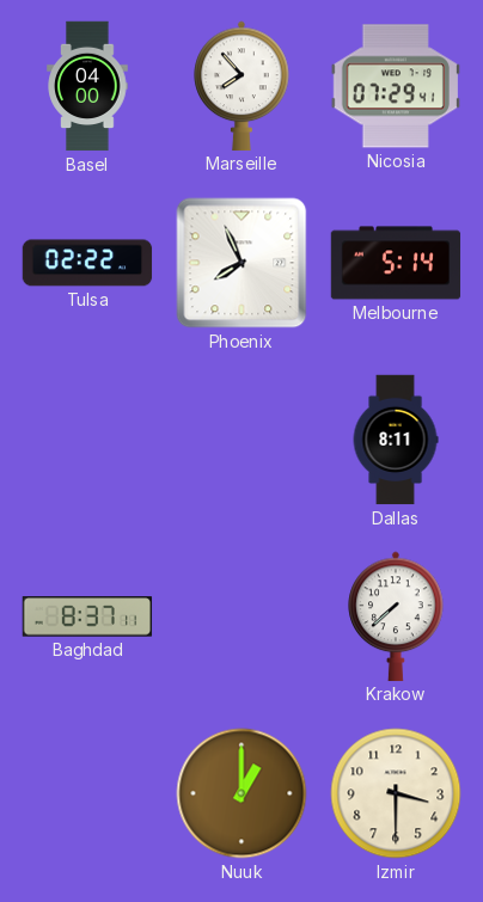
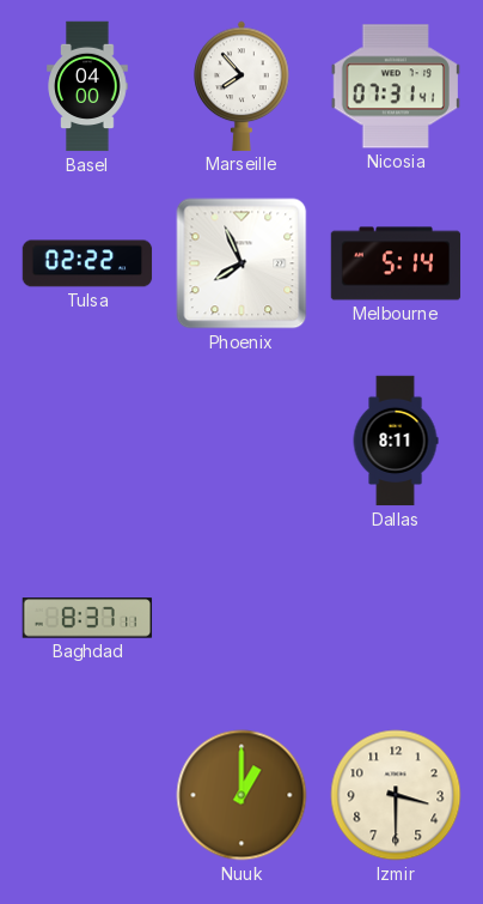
Nicosia: 07:29 -> 07:31 (395, 86)
Krakow: 7:38 -> none (396, 616)
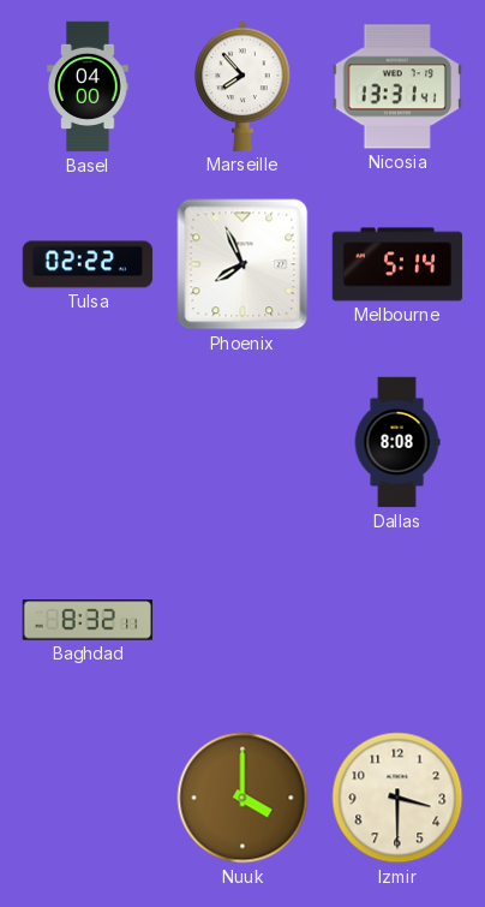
Nicosia: 07:31 -> 13:31 (396, 86)
Dallas: 8:11 -> 8:08 (397, 442)
Baghdad: 8:37 -> 8:32 (88, 620)
Nuuk: 1:00 -> 4:00 (242, 798)
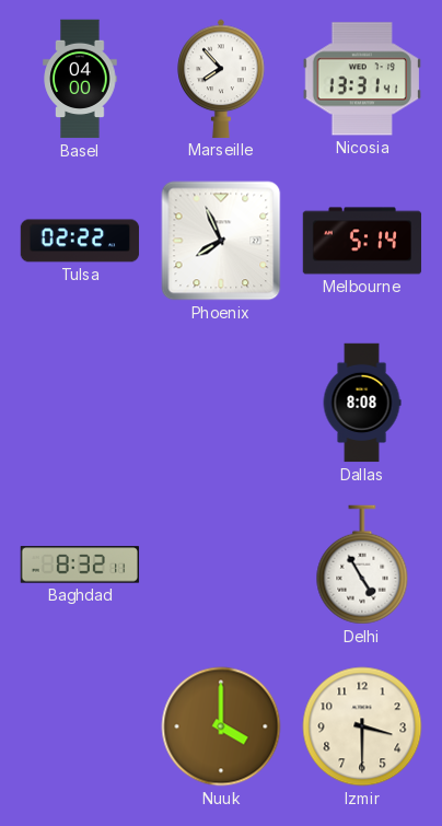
Delhi: none -> 4:55 (362, 565)
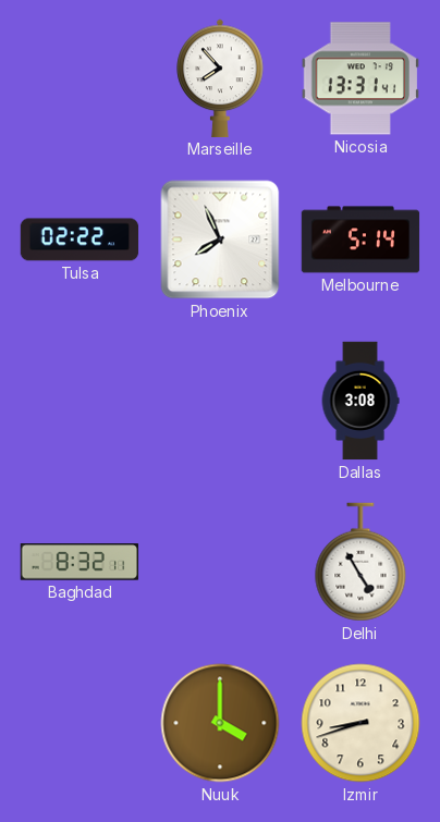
Basel: 04:00 -> none (80, 79)
Dallas: 8:08 -> 3:08 (360, 401)
Izmir: 3:30 -> 8:42 (360, 723)
